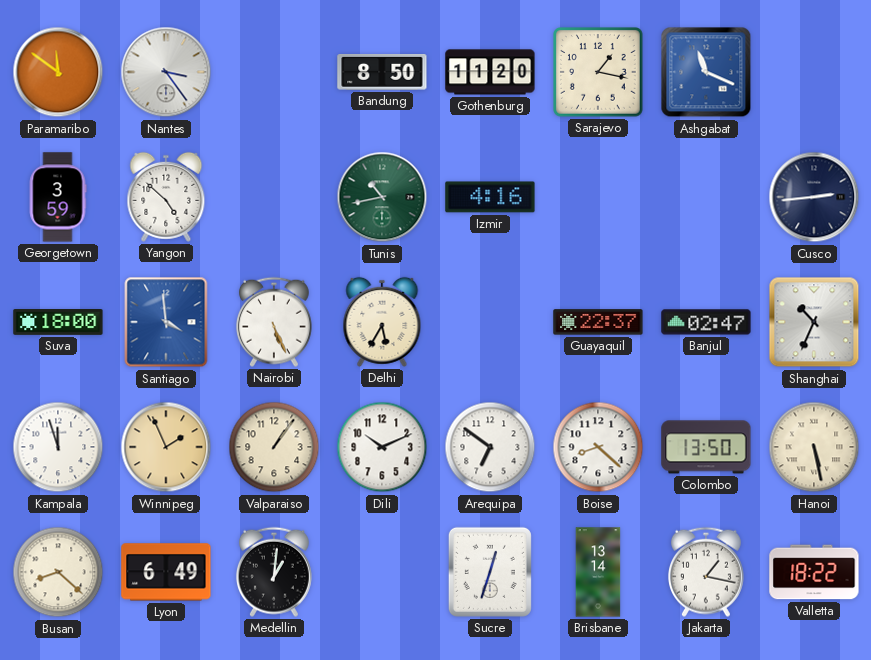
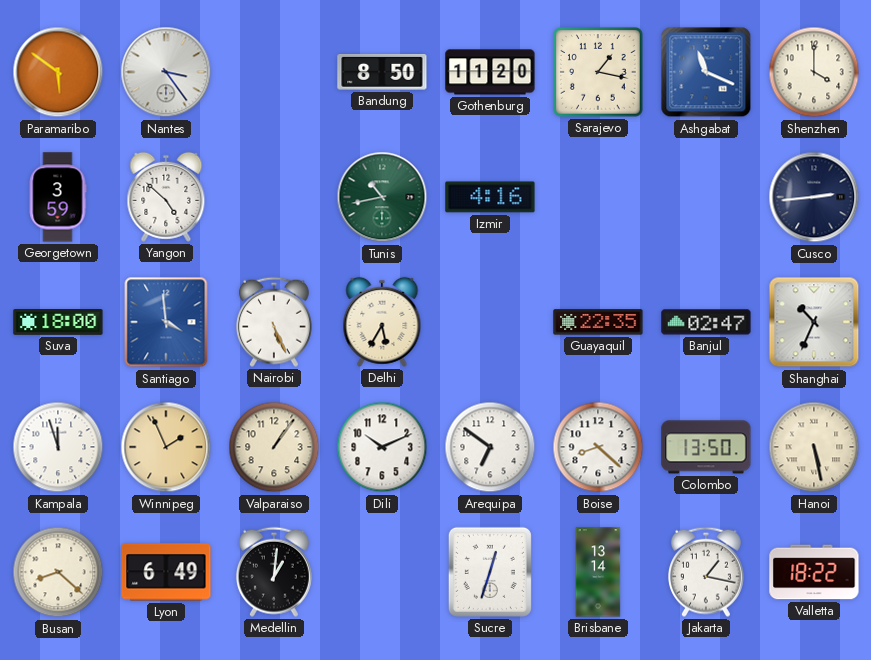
Paramaribo: 11:51 -> 5:51 (58, 72)
Shenzhen: none -> 4:00 (814, 72)
Guayaquil: 22:37 -> 22:35 (598, 322)
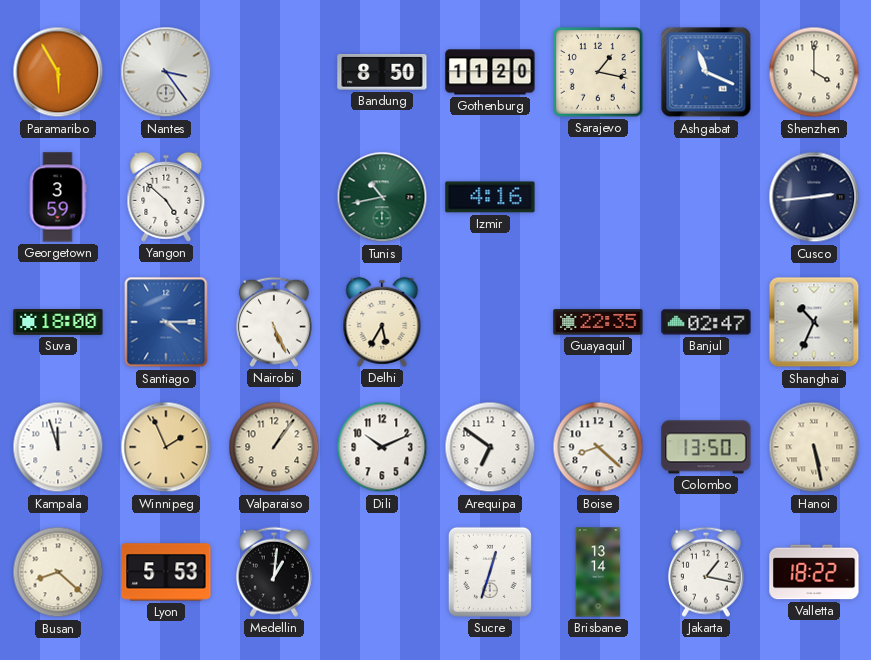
Paramaribo: 5:51 -> 5:55 (58, 72)
Santiago: 3:59 -> 4:15 (166, 322)
Lyon: 6:49 -> 5:53 (166, 572)
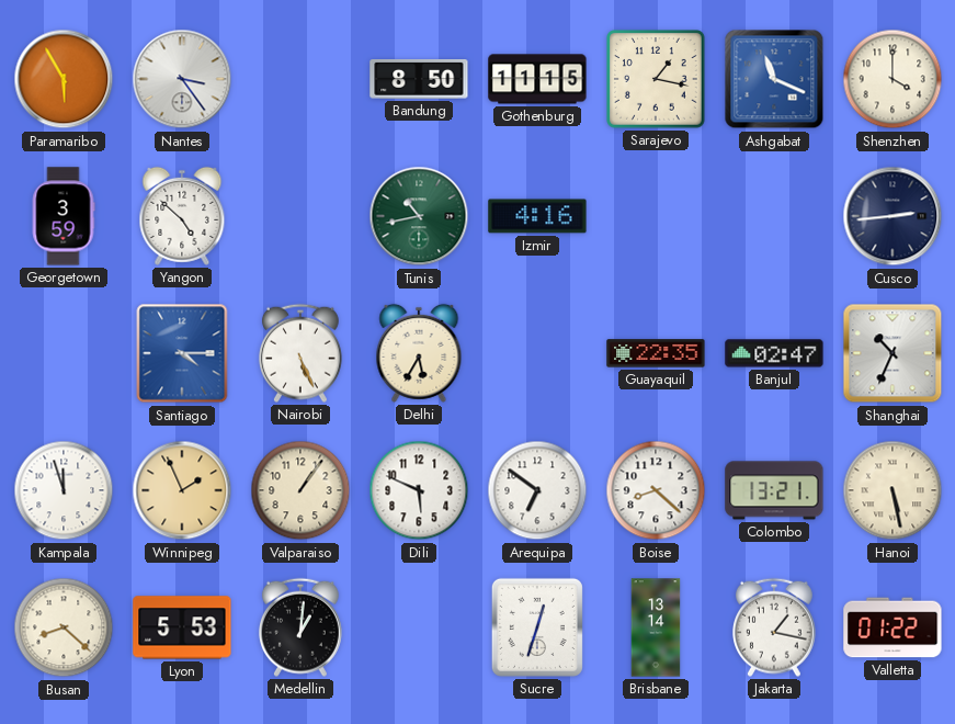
Gothenburg: 11:20 -> 11:15 (537, 79)
Suva: 18:00 -> none (58, 323)
Dili: 10:11 -> 5:49 (419, 490)
Colombo: 13:50 -> 13:21 (774, 490)
Valletta: 18:22 -> 01:22 (893, 627)
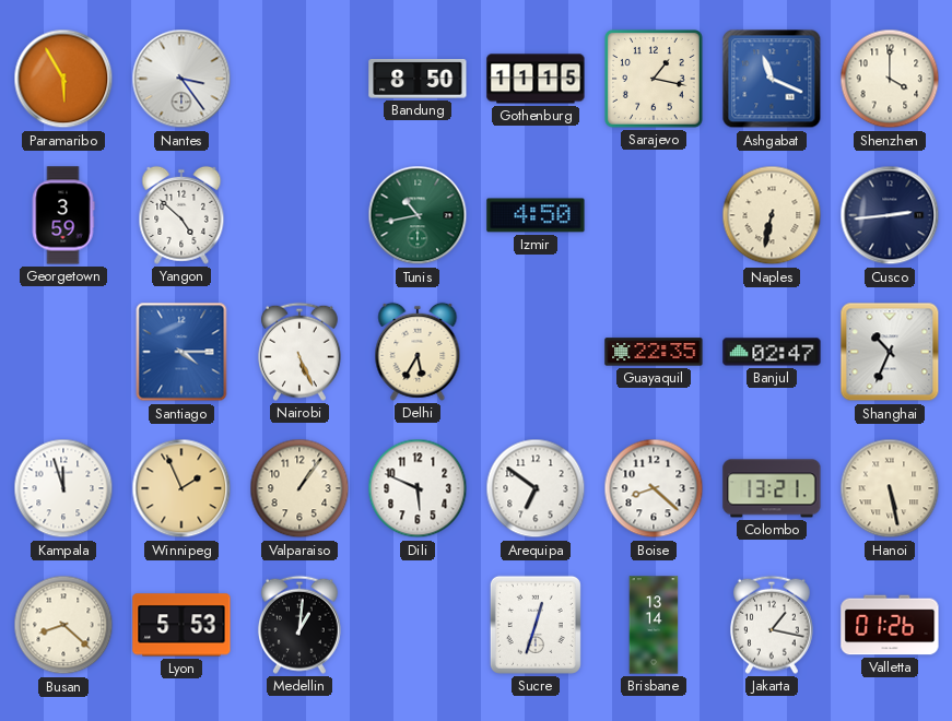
Izmir: 4:16 -> 4:50 (536, 215)
Naples: none -> 6:32 (772, 215)
Valletta: 01:22 -> 01:26 (890, 625)
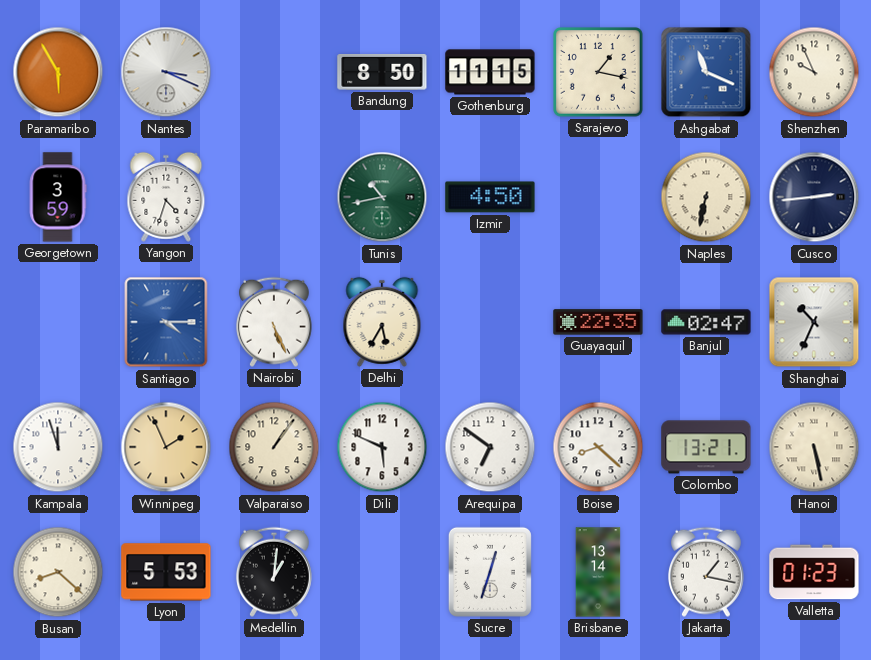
Nantes: 3:24 -> 3:19 (166, 72)
Shenzhen: 4:00 -> 9:56 (814, 72)
Yangon: 4:52 -> 4:33 (166, 197)
Valletta: 01:26 -> 01:23 (814, 572)
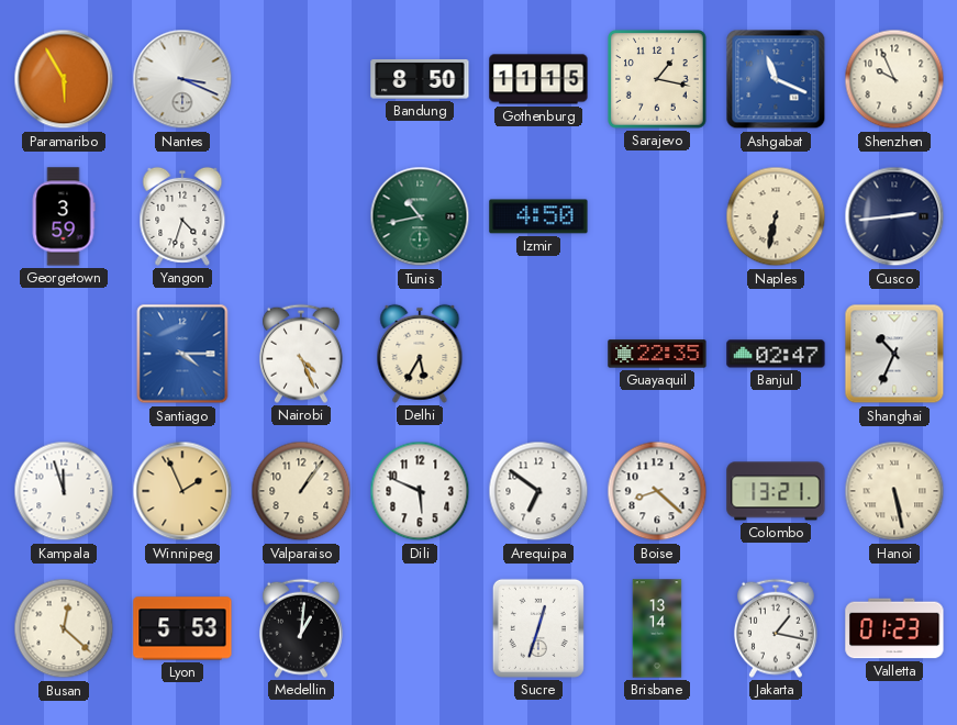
Nairobi: 5:26 -> 4:26 (301, 354)
Busan: 8:22 -> 12:22 (64, 628)
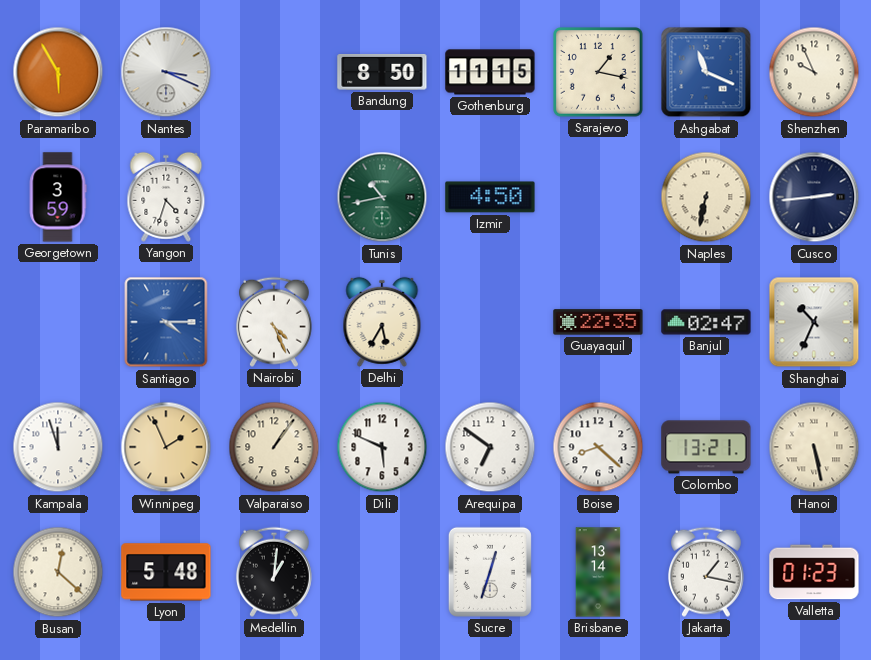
Lyon: 5:53 -> 5:48 (166, 572)
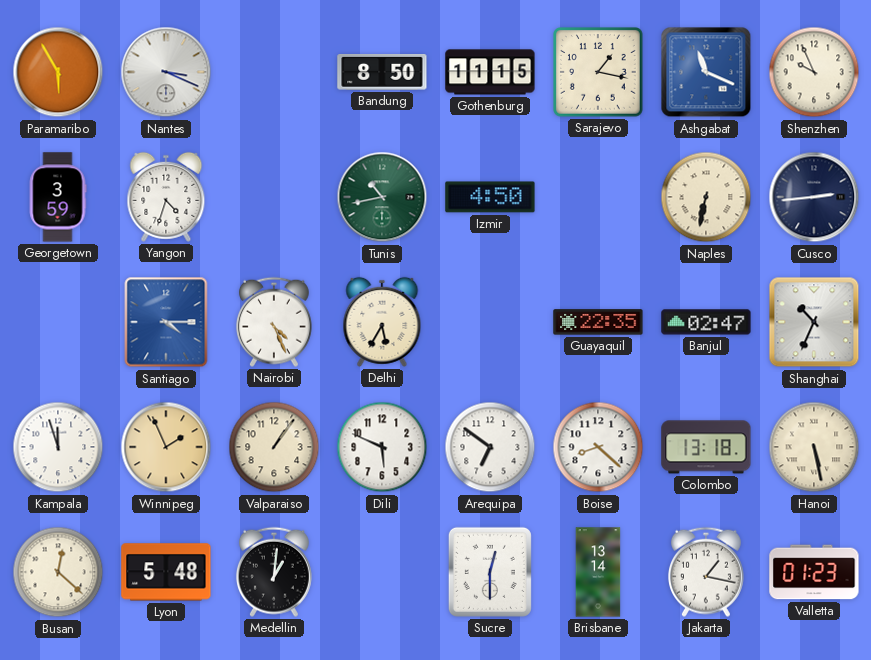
Colombo: 13:21 -> 13:18 (706, 447)
Sucre: 12:33 -> 12:30 (490, 572)
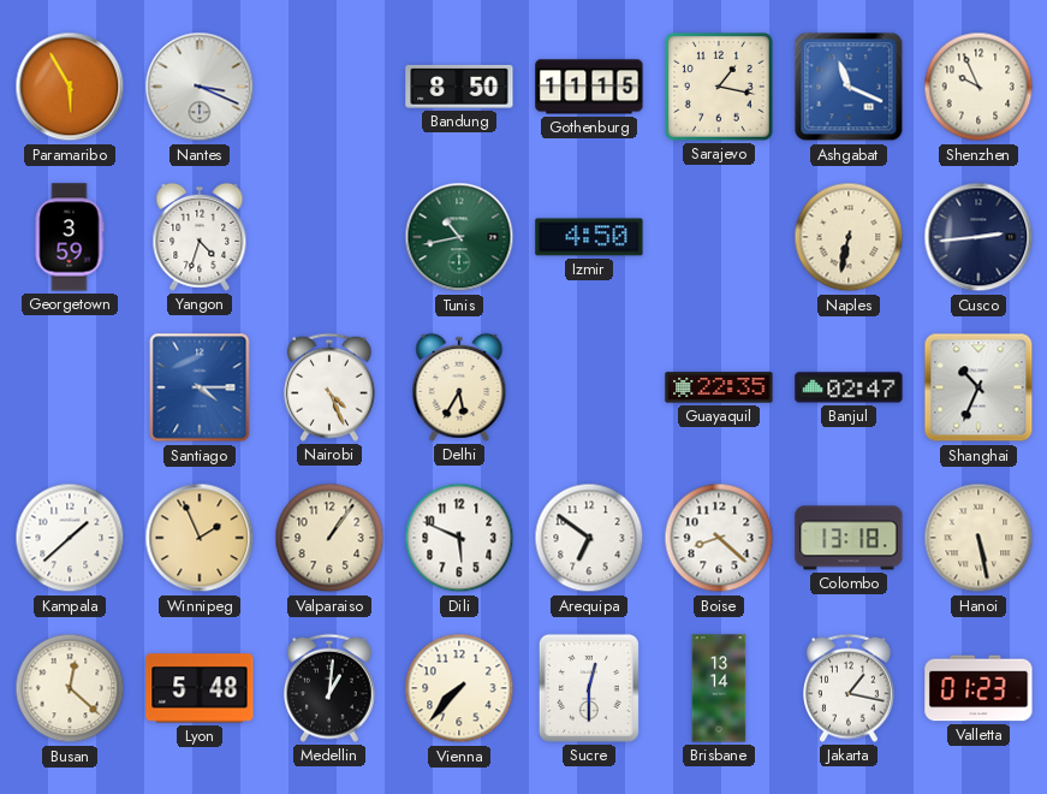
Kampala: 11:57 -> 1:38 (70, 538)
Vienna: none -> 7:37 (459, 688)
